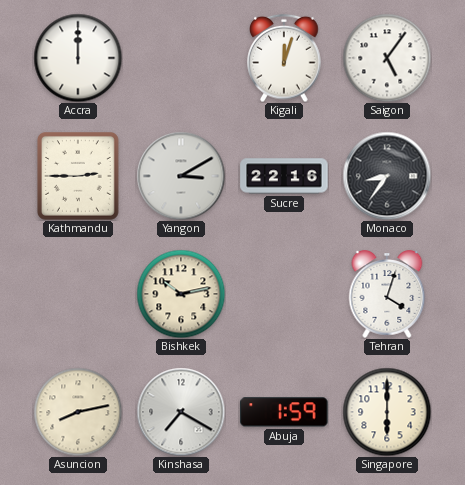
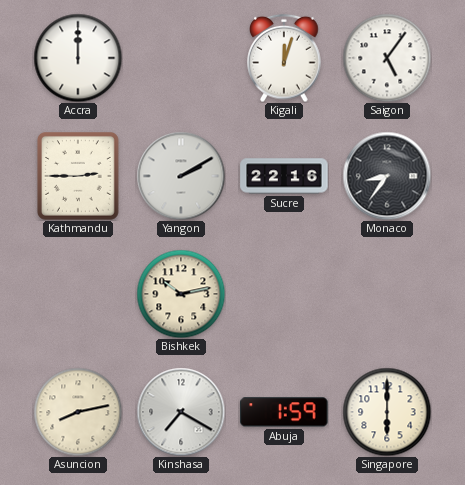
Yangon: 3:10 -> 2:10 (181, 176)
Tehran: 4:03 -> none (387, 294)
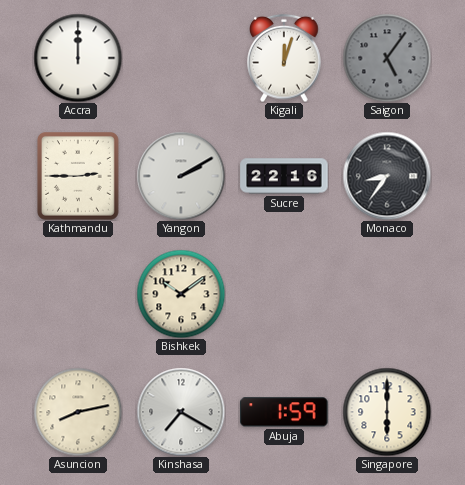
Saigon dial: white -> grey (387, 58)
Bishkek: 10:13 -> 10:09 (181, 294)
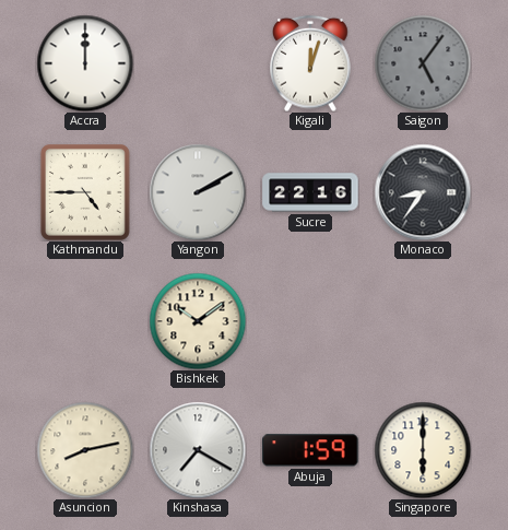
Kathmandu: 2:45 -> 4:45 (85, 193)
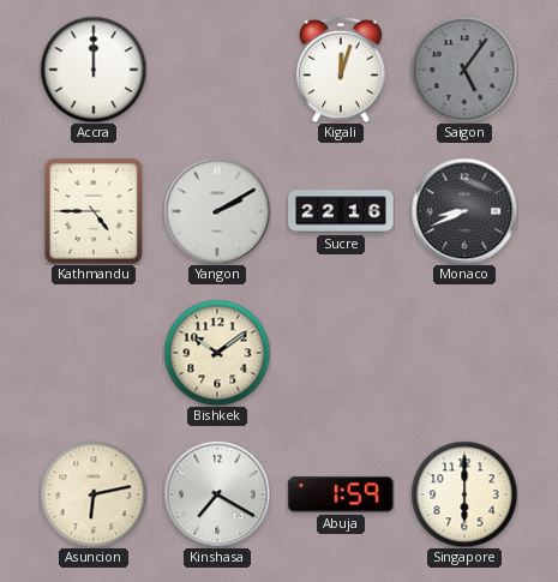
Monaco: 8:36 -> 8:41 (464, 211)
Asuncion: 8:13 -> 6:13 (94, 494)
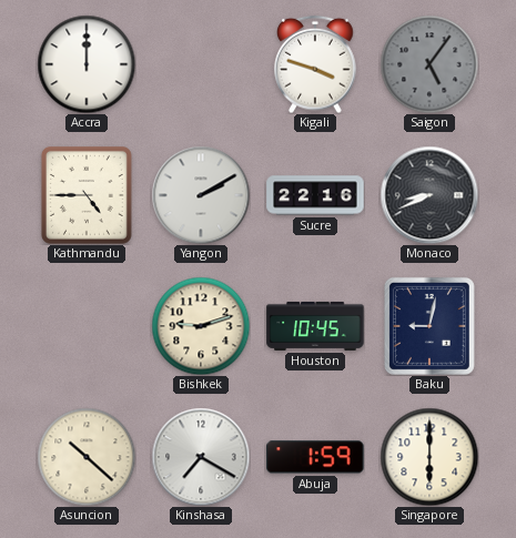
Kigali: 12:03 -> 3:48 (315, 64)
Bishkek: 10:09 -> 9:12 (201, 326)
Houston: none -> 10:45 (315, 326)
Baku: none -> 9:02 (429, 326)
Asuncion: 6:13 -> 10:22 (87, 457)
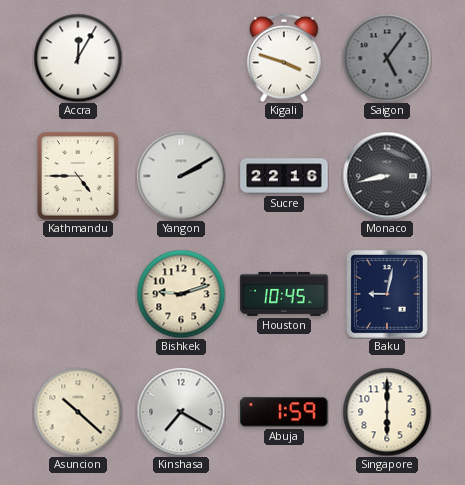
Accra: 12:00 -> 12:05 (78, 58)
Monaco: 8:41 -> 8:43 (387, 176)
